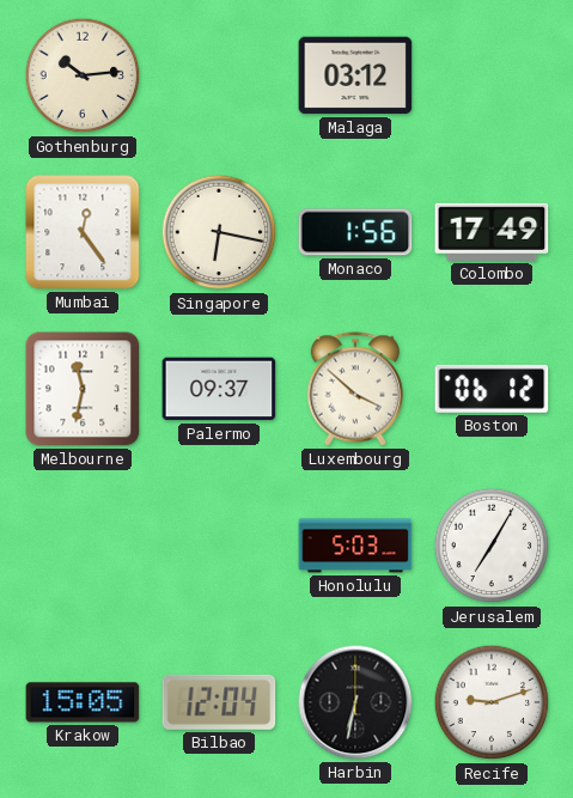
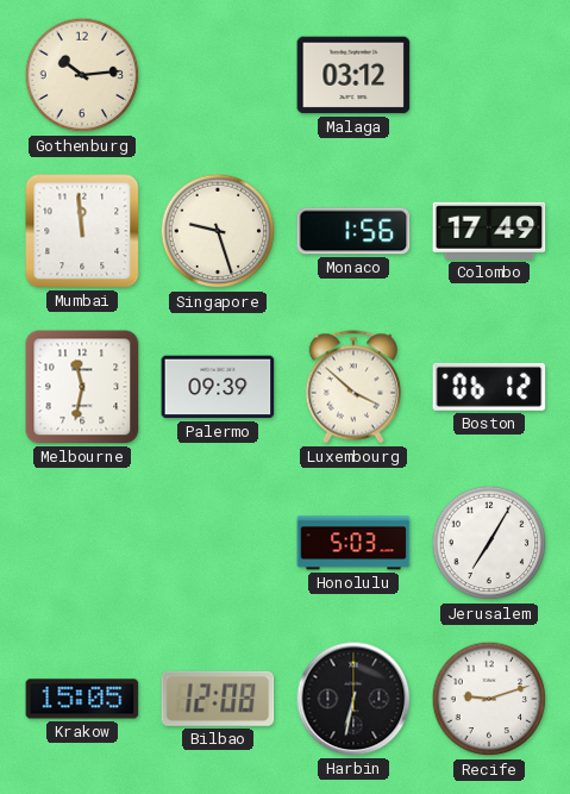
Mumbai: 12:24 -> 11:59 (82, 231)
Singapore: 6:17 -> 9:27 (218, 231)
Palermo: 09:37 -> 09:39 (218, 387)
Bilbao: 12:04 -> 12:08 (218, 699)
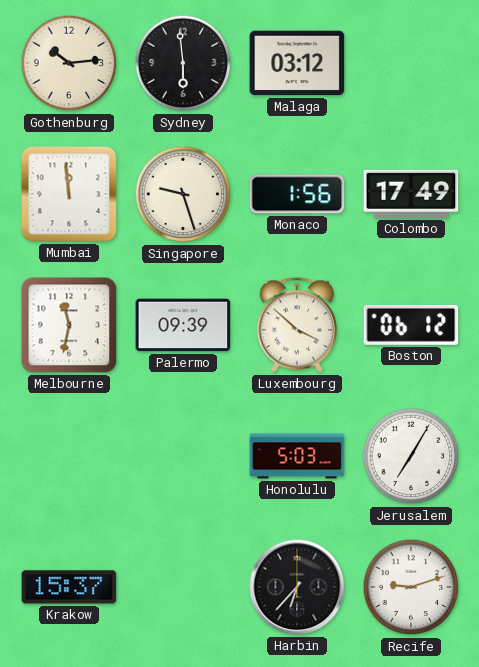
Sydney: none -> 5:59 (183, 63)
Krakow: 15:05 -> 15:37 (69, 587)
Bilbao: 12:08 -> none (218, 699)
Harbin: 6:32 -> 6:37 (297, 587)
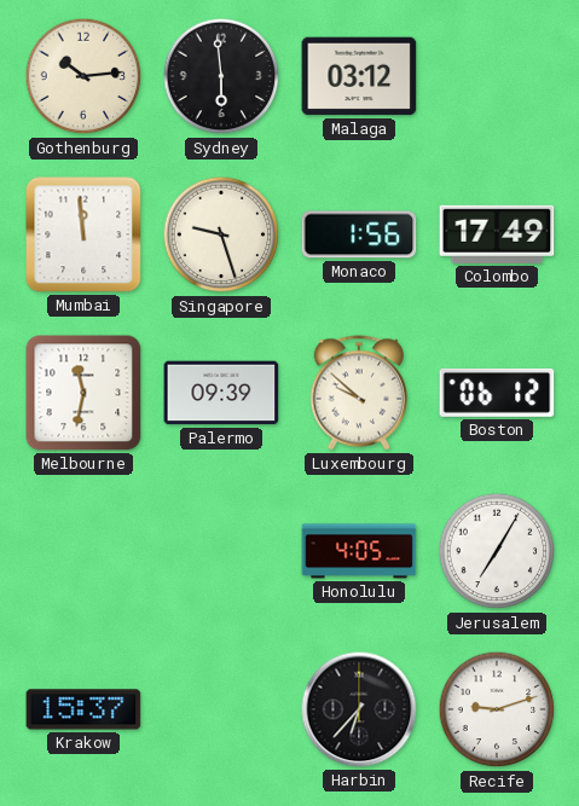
Luxembourg: 3:52 -> 9:52 (358, 393)
Honolulu: 5:03 -> 4:05 (359, 551)
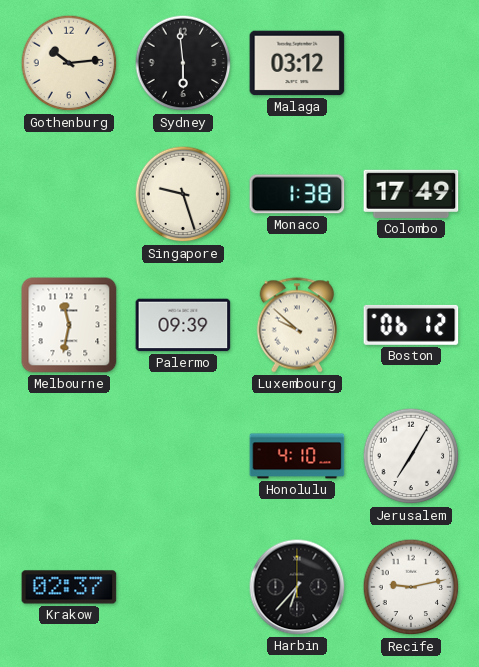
Mumbai: 11:59 -> none (83, 234)
Monaco: 1:56 -> 1:38 (297, 194)
Honolulu: 4:05 -> 4:10 (297, 456)
Krakow: 15:37 -> 02:37 (69, 587)
Recife: 9:12 -> 9:13 (411, 587)
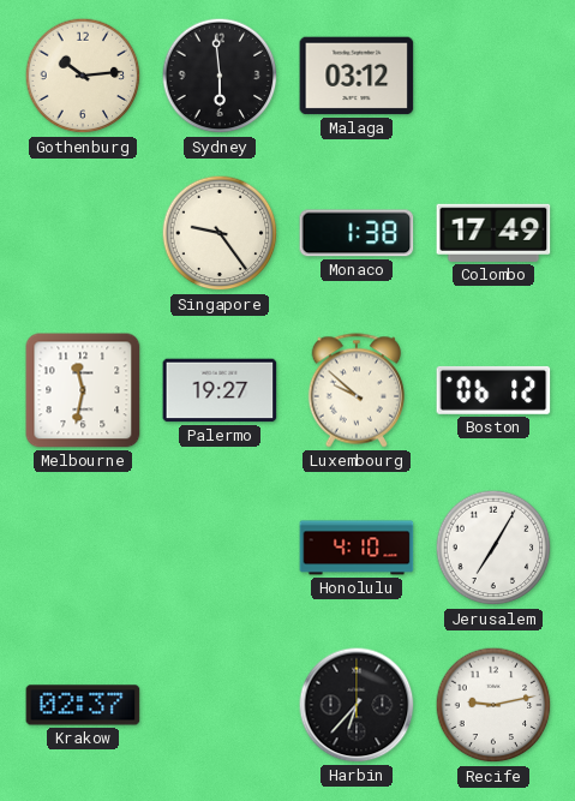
Singapore: 9:27 -> 9:24 (220, 233)
Palermo: 09:39 -> 19:27 (220, 390)
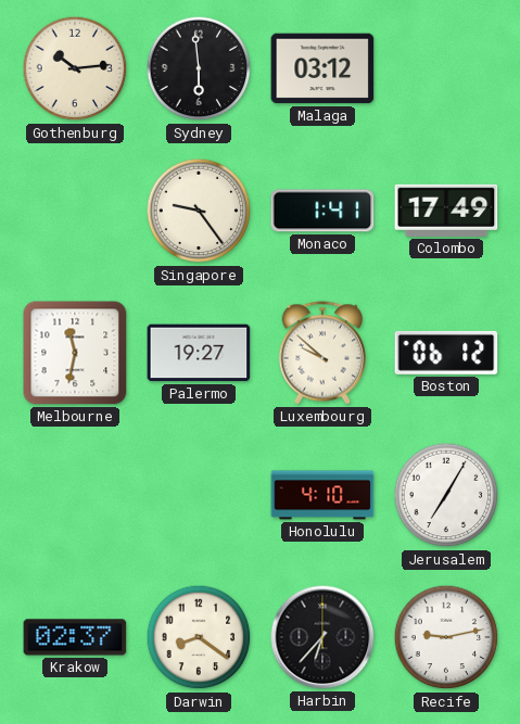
Monaco: 1:38 -> 1:41 (322, 211)
Darwin: none -> 8:21 (199, 637)
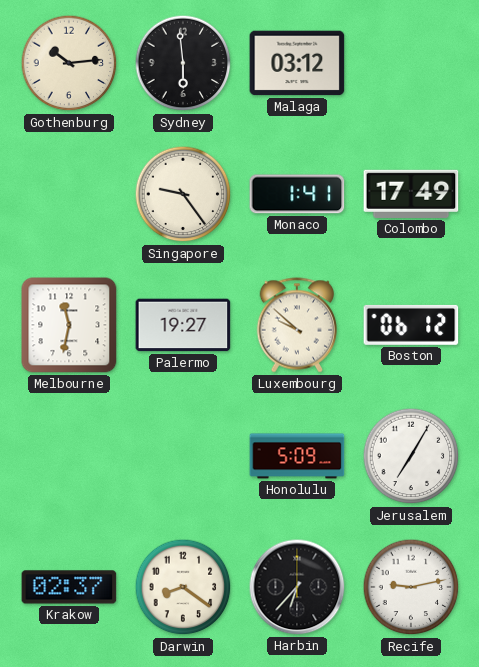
Honolulu: 4:10 -> 5:09 (297, 456)
